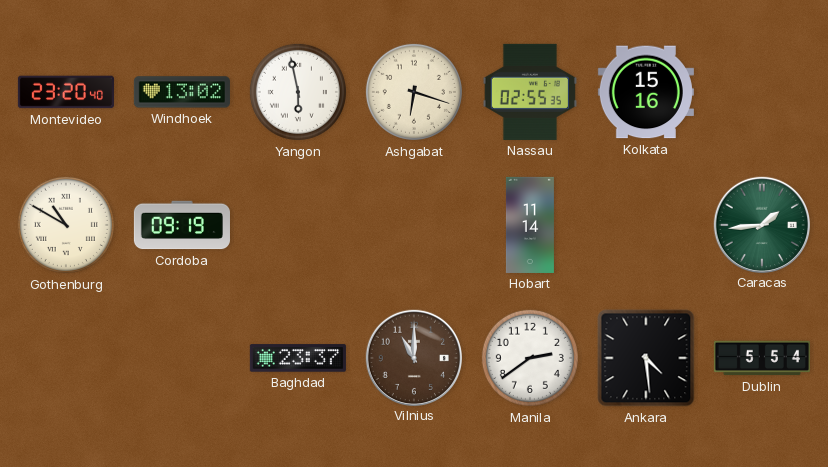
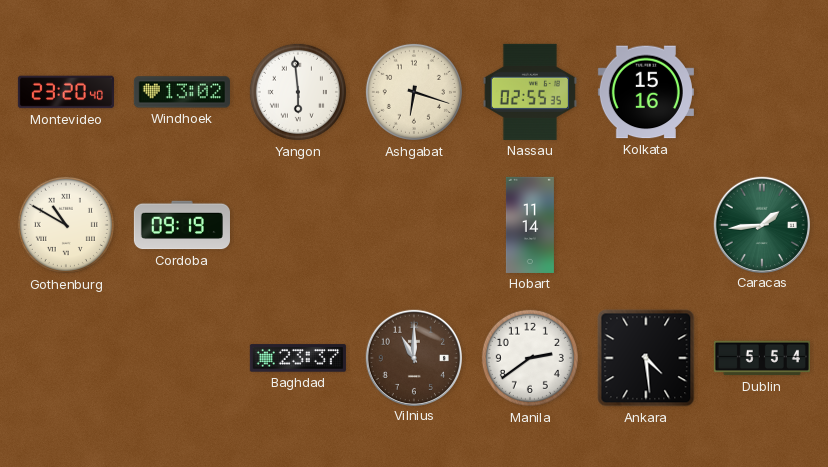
Yangon: 5:58 -> 5:59 (298, 92)
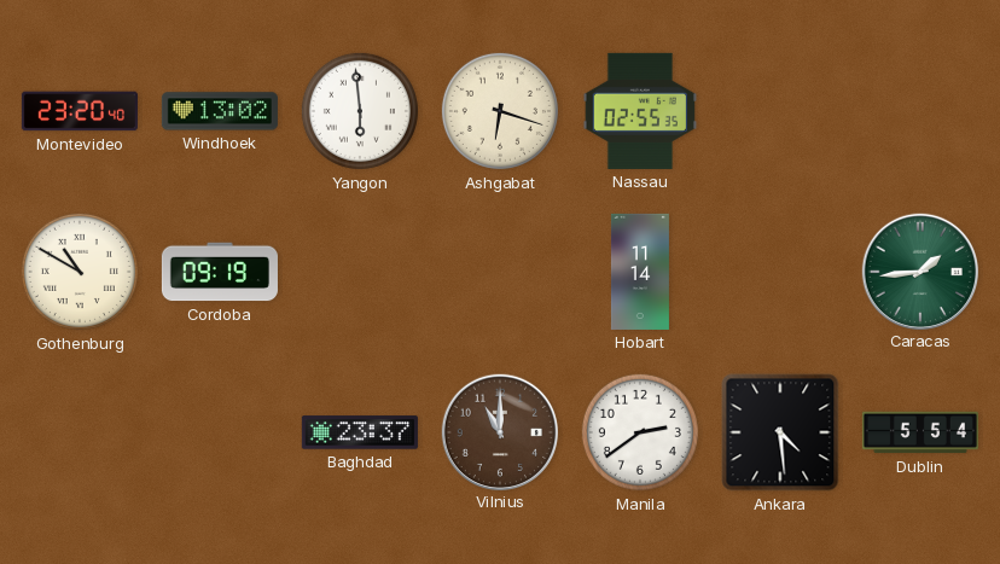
Kolkata: 15:16 -> none (646, 92)
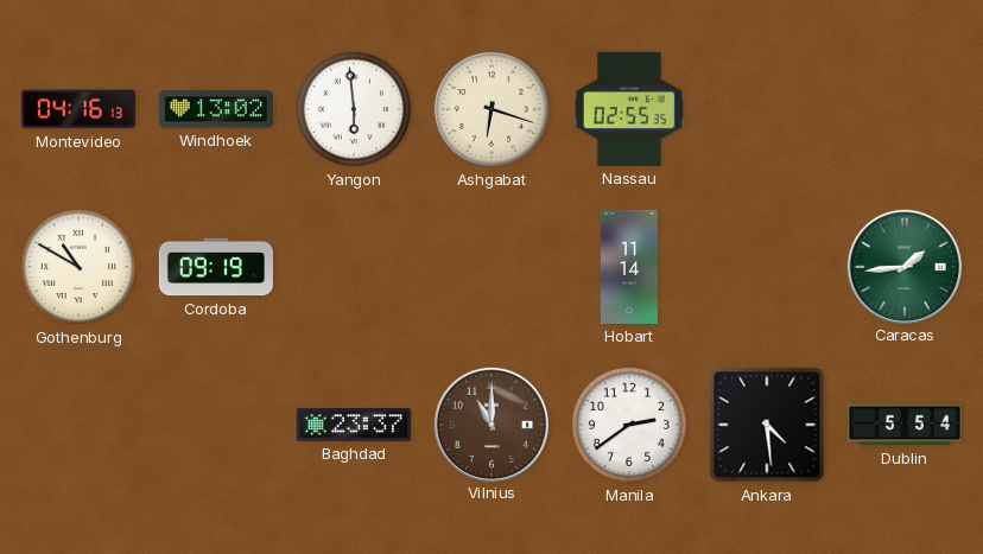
Montevideo: 23:20 -> 04:16 (78, 109)
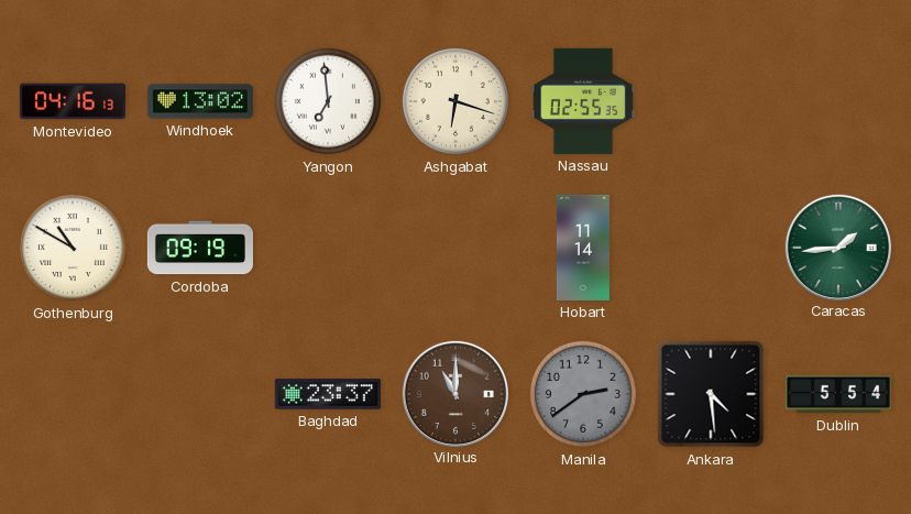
Yangon: 5:59 -> 6:59 (328, 101)
Manila dial: white -> grey (583, 394)
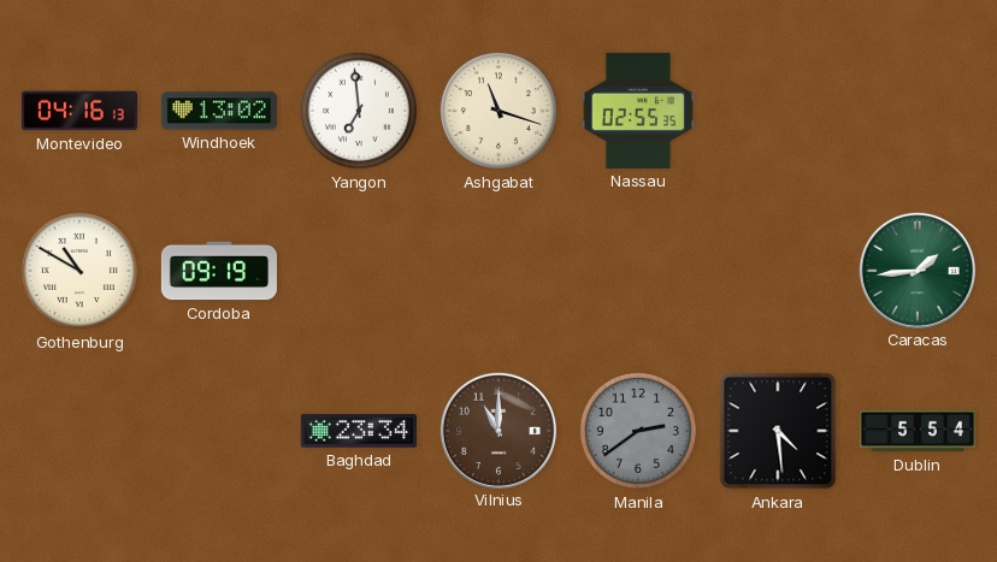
Ashgabat: 6:18 -> 11:18 (498, 111)
Hobart: 11:14 -> none (583, 248)
Baghdad: 23:37 -> 23:34 (359, 431)
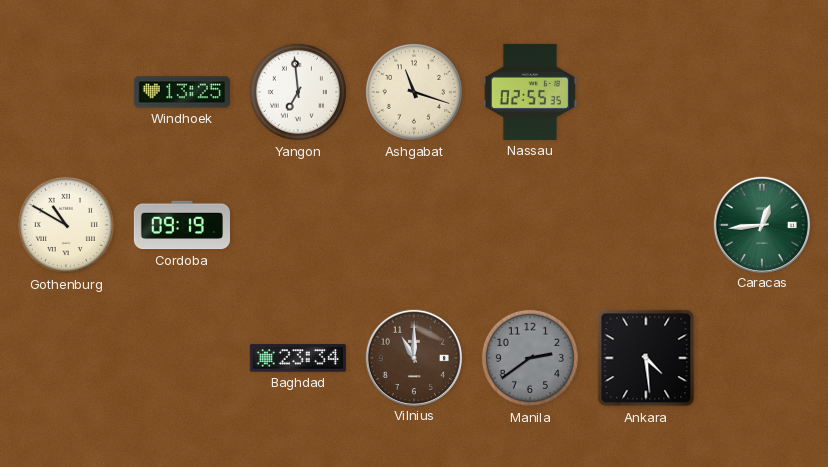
Montevideo: 04:16 -> none (79, 111)
Windhoek: 13:02 -> 13:25 (182, 92)
Caracas: 1:44 -> 12:44 (761, 224)
Dublin: 5:54 -> none (918, 431)
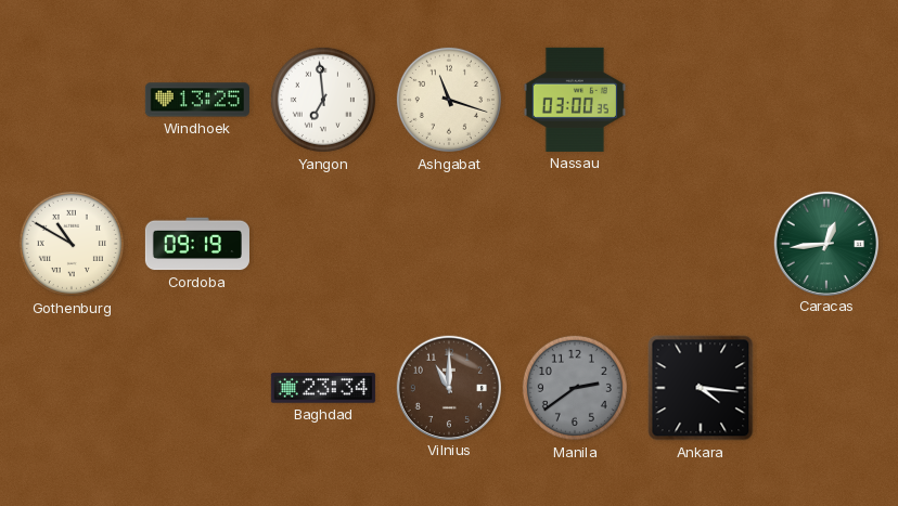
Nassau: 02:55 -> 03:00 (574, 100)
Ankara: 4:29 -> 4:16 (701, 388)
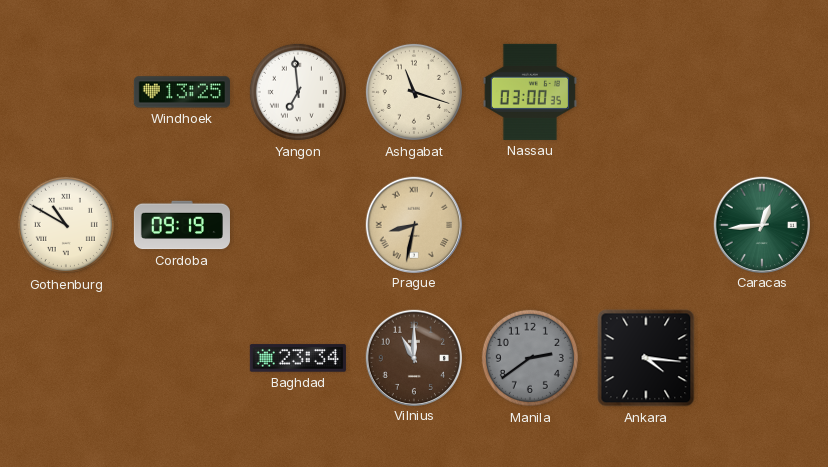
Prague: none -> 8:32 (413, 224)
